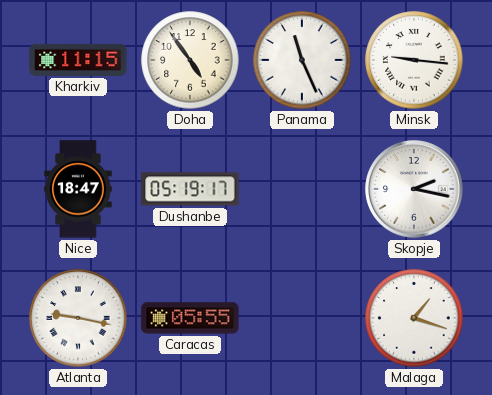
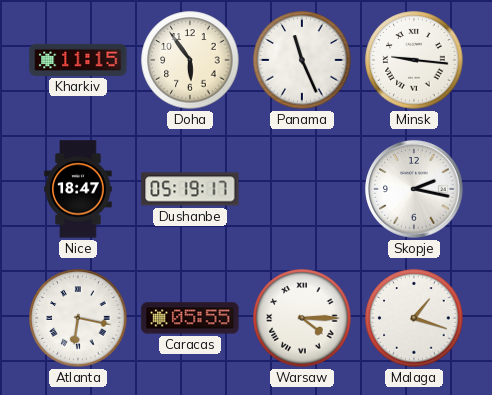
Doha: 4:54 -> 5:54 (190, 60)
Atlanta: 9:17 -> 6:17 (78, 318)
Warsaw: none -> 4:15 (302, 318)
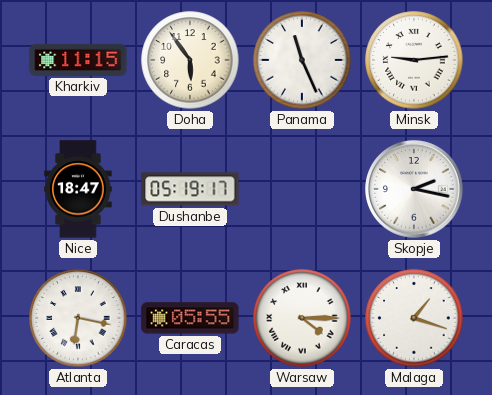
Minsk: 9:16 -> 9:14 (414, 60)
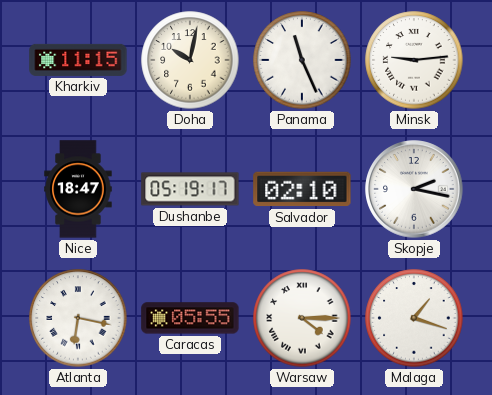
Doha: 5:54 -> 10:02 (190, 60)
Salvador: none -> 02:10 (302, 189)
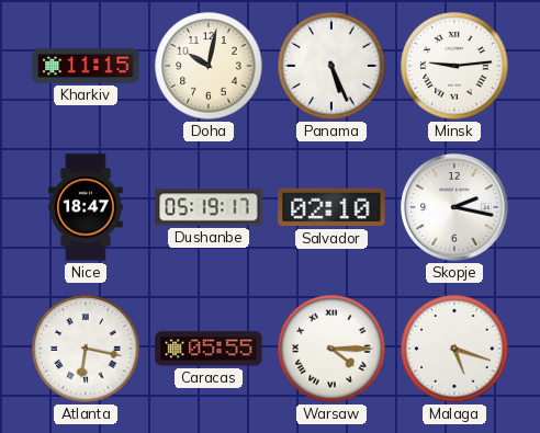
Panama: 11:26 -> 5:26 (331, 66)
Malaga: 1:18 -> 5:18 (454, 349)
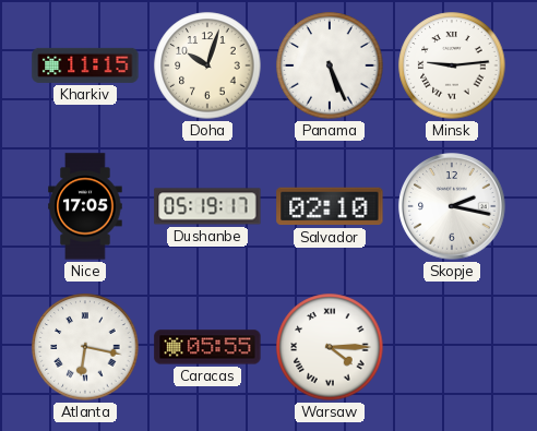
Doha: 10:02 -> 10:03 (207, 65)
Nice: 18:47 -> 17:05 (85, 206)
Malaga: 5:18 -> none (454, 349)
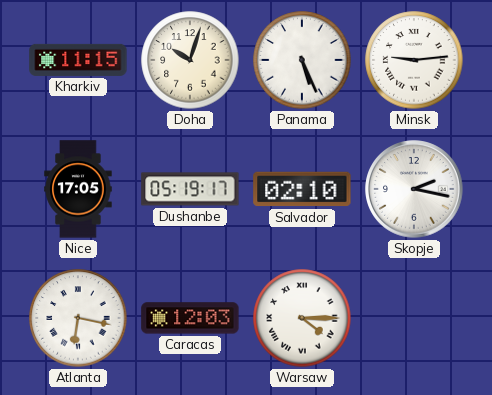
Caracas: 05:55 -> 12:03 (190, 318)
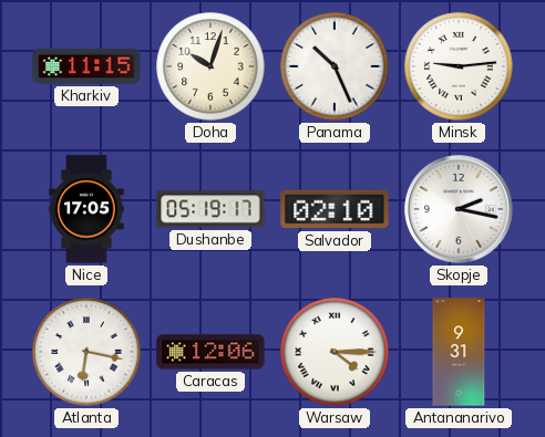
Panama: 5:26 -> 10:26 (335, 66)
Caracas: 12:03 -> 12:06 (210, 352)
Antananarivo: none -> 9:31 (459, 352)
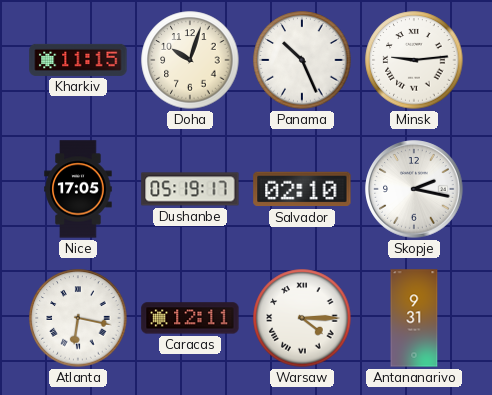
Caracas: 12:06 -> 12:11 (190, 318)
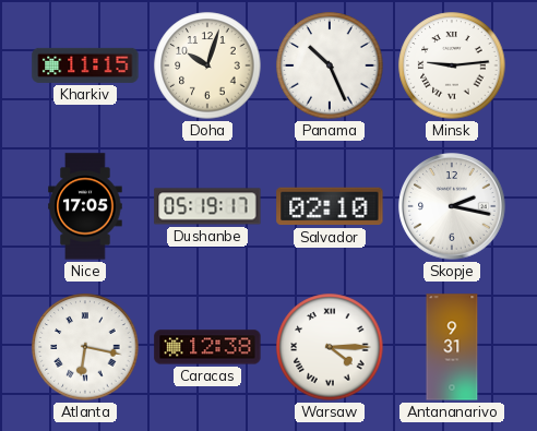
Caracas: 12:11 -> 12:38 (207, 347)
